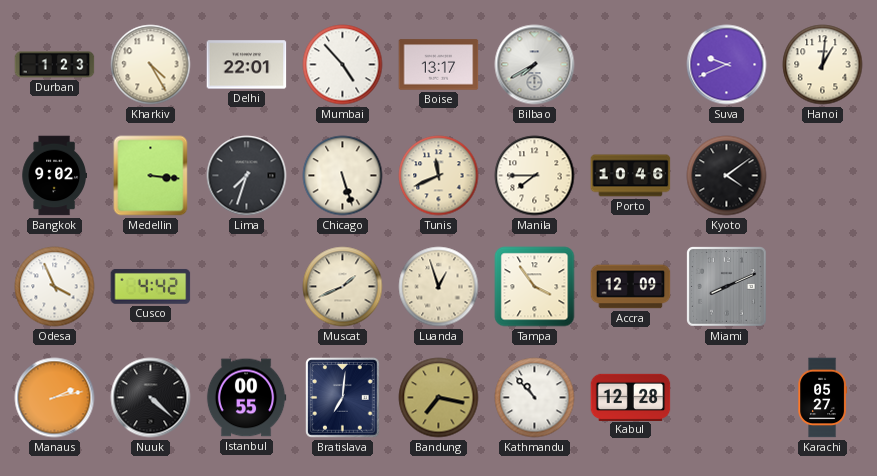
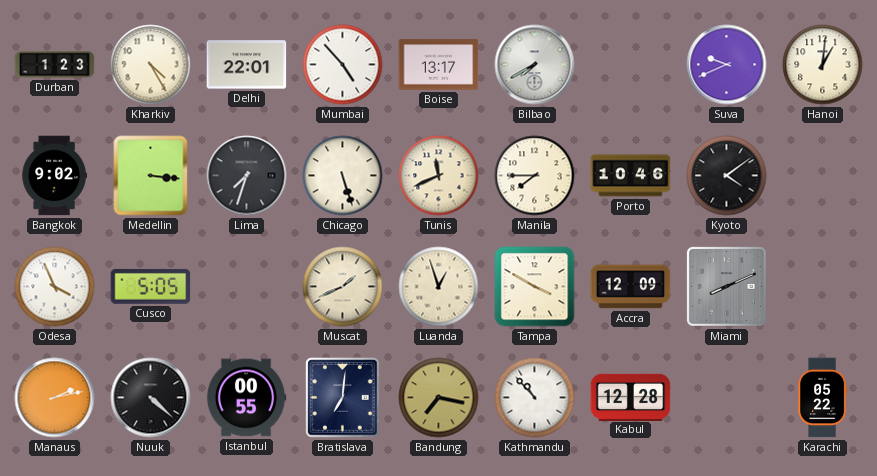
Cusco: 4:42 -> 5:05 (151, 286)
Tampa: 3:54 -> 3:50 (535, 287)
Karachi: 05:27 -> 05:22 (823, 398)
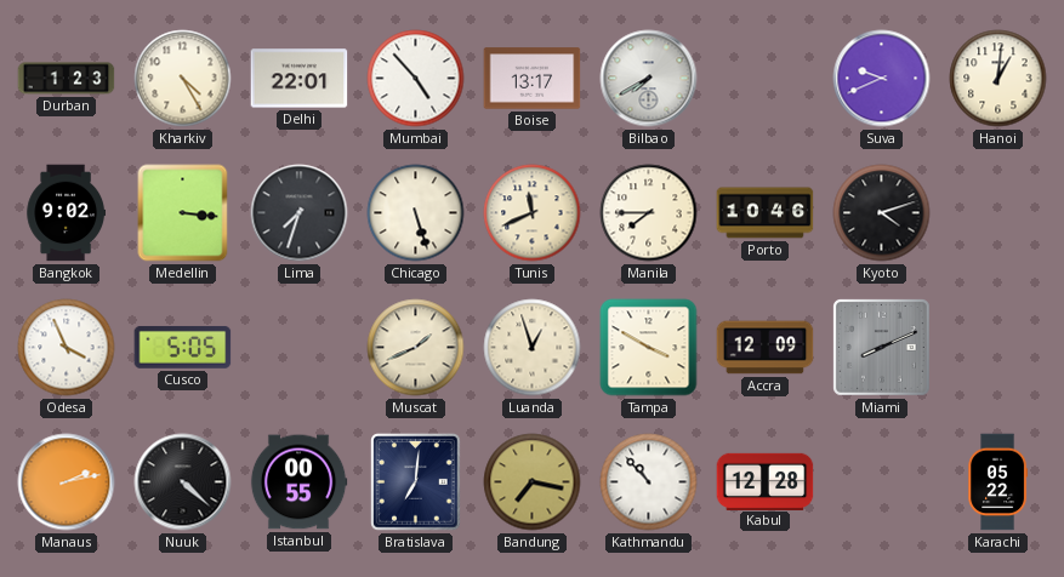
Kyoto: 4:09 -> 4:12 (882, 213)
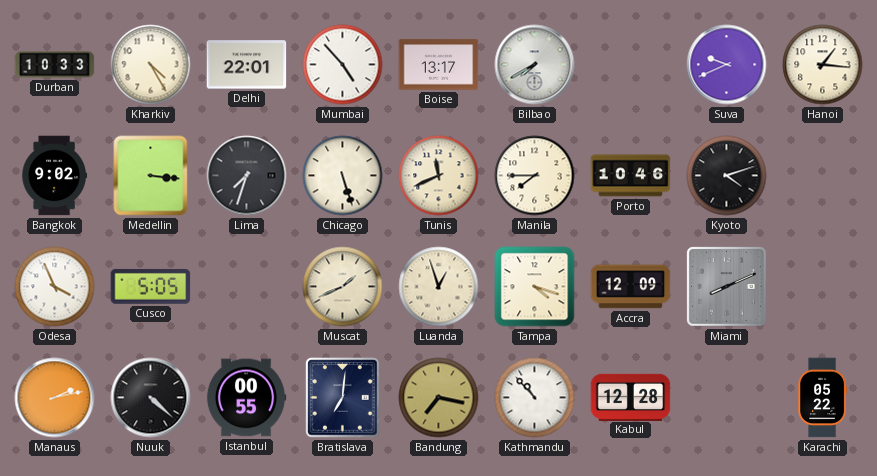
Durban: 1:23 -> 10:33 (55, 65)
Hanoi: 1:01 -> 1:16 (823, 65)
Tampa: 3:50 -> 4:18 (535, 287)
